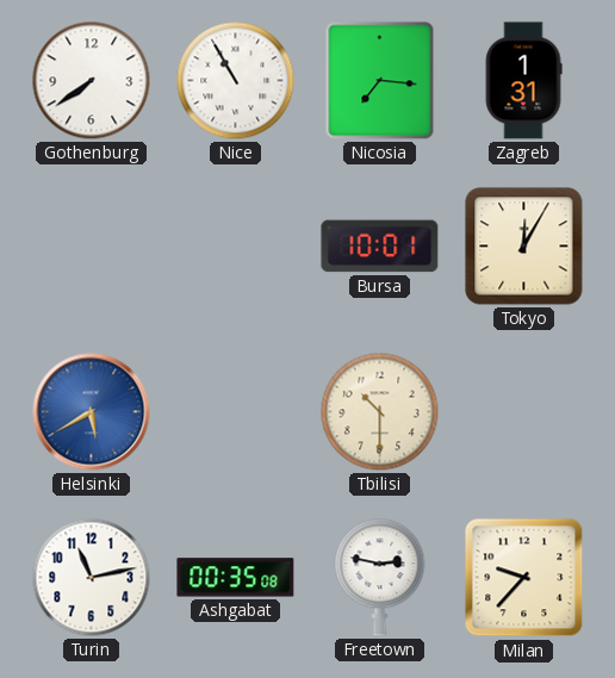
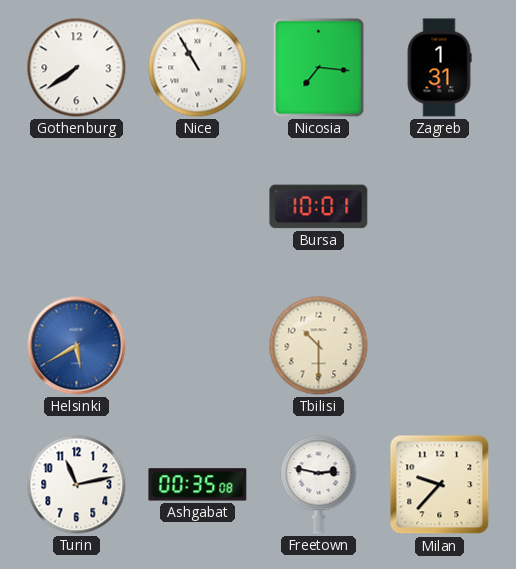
Tokyo: 12:05 -> none (524, 247)
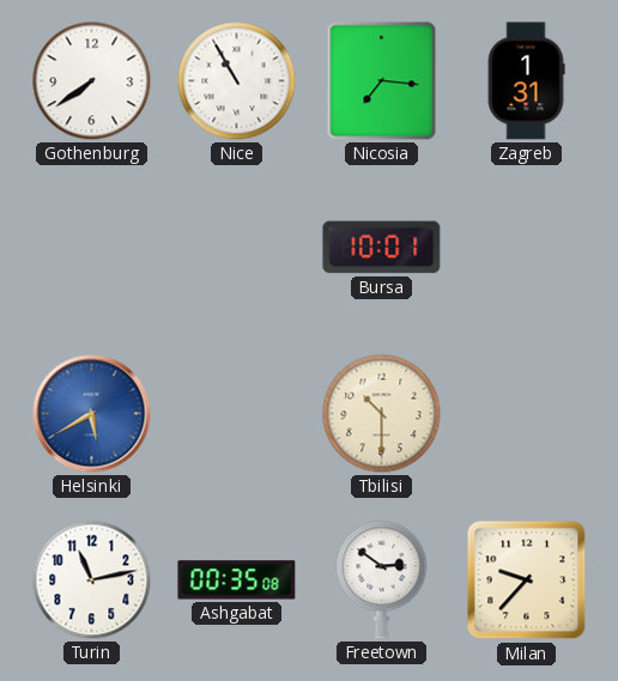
Freetown: 2:47 -> 2:51 (382, 580)
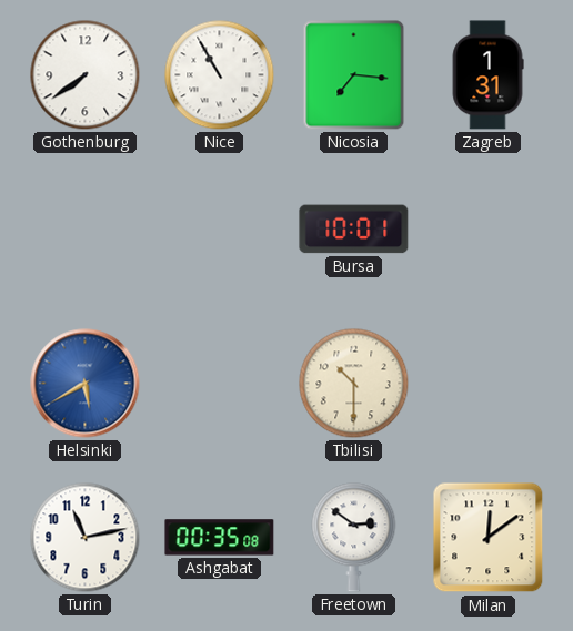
Milan: 9:37 -> 12:09 (489, 538)
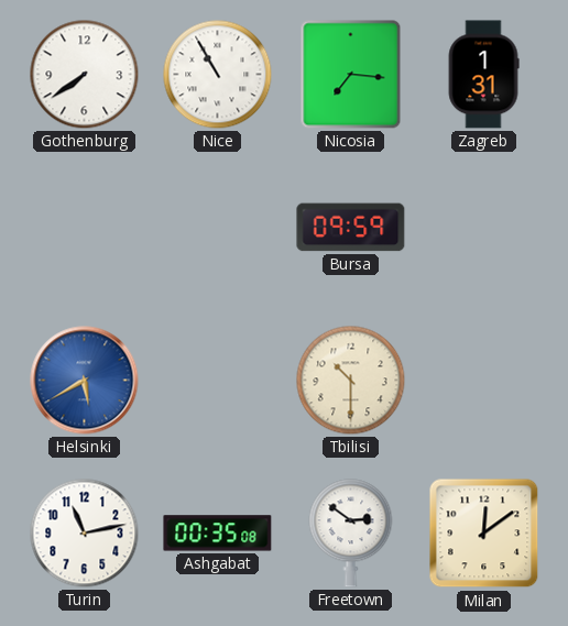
Bursa: 10:01 -> 09:59 (351, 228)
